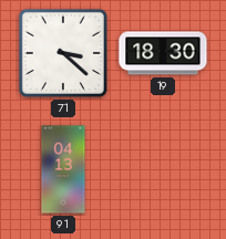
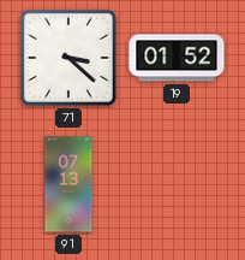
19: 18:30 -> 01:52 (177, 58)
91: 04:13 -> 07:13 (68, 184)
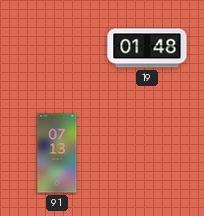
71: 3:22 -> none (68, 58)
19: 01:52 -> 01:48 (147, 48)
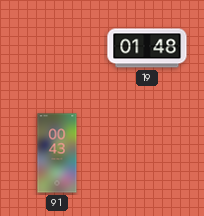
91: 07:13 -> 00:43 (57, 153)
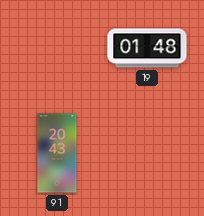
91: 00:43 -> 20:43 (57, 153)
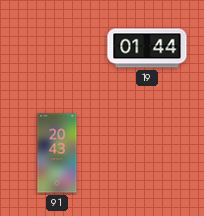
19: 01:48 -> 01:44 (147, 48)
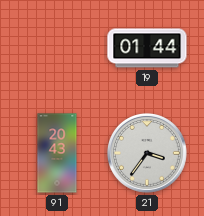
21: none -> 3:36 (147, 153)
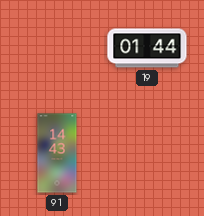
91: 20:43 -> 14:43 (57, 153)
21: 3:36 -> none (147, 153)
